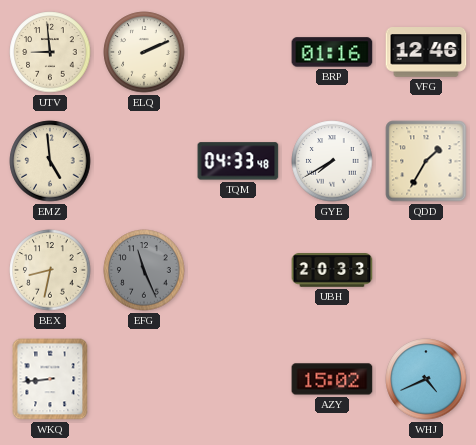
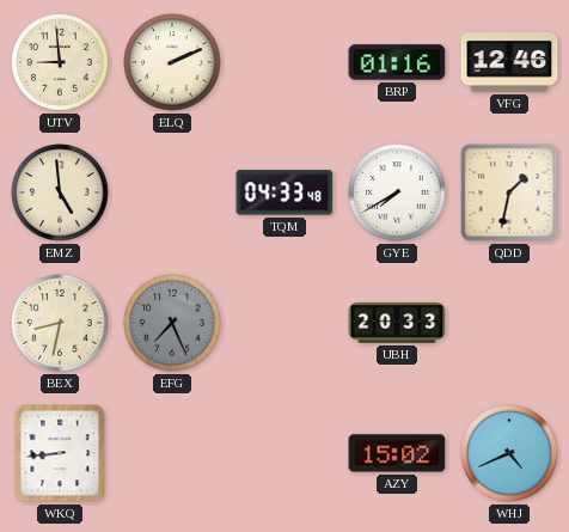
QDD: 1:35 -> 1:32 (509, 192)
EFG: 11:26 -> 7:26 (172, 323)
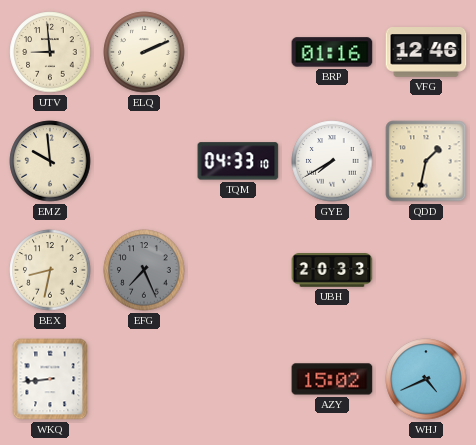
EMZ: 4:59 -> 9:59 (50, 161)
TQM: 04:33:48 -> 04:33:10 (238, 161)
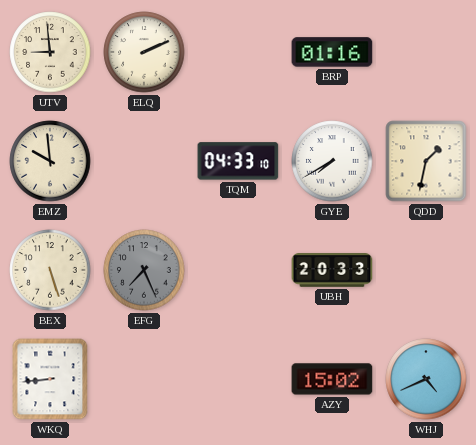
VFG: 12:46 -> none (426, 53)
BEX: 8:32 -> 5:27 (50, 270)
